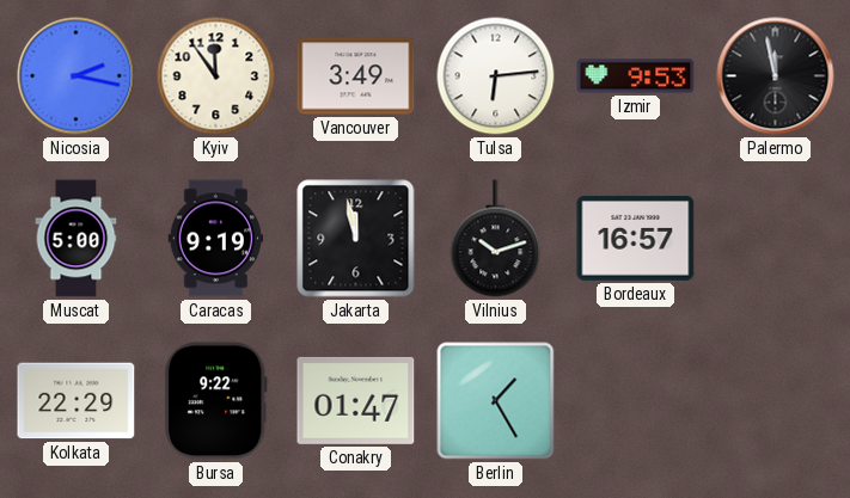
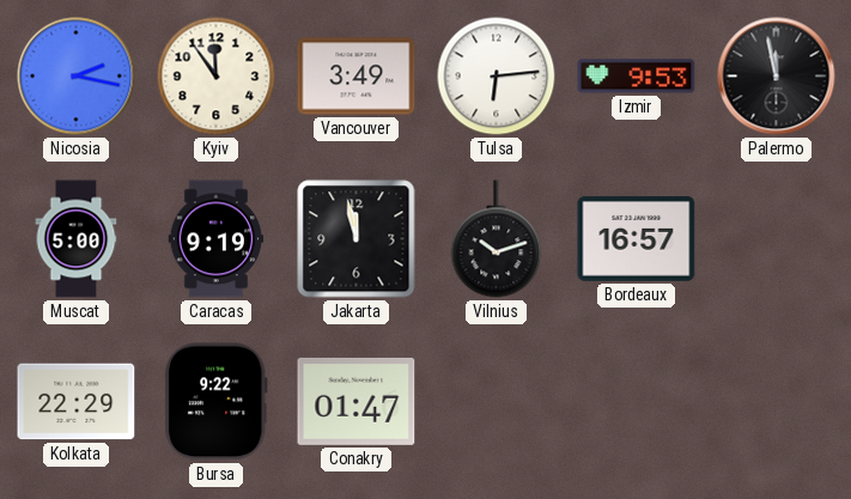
Berlin: 1:25 -> none (496, 401)
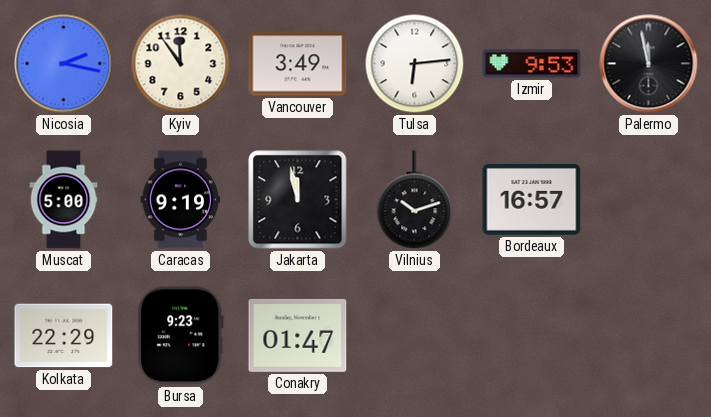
Bursa: 9:22 -> 9:23 (180, 336)
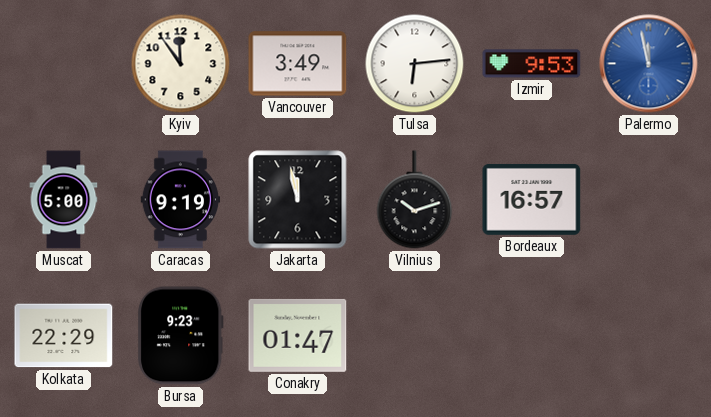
Nicosia: 2:17 -> none (64, 64)
Palermo dial: black -> blue (649, 64)
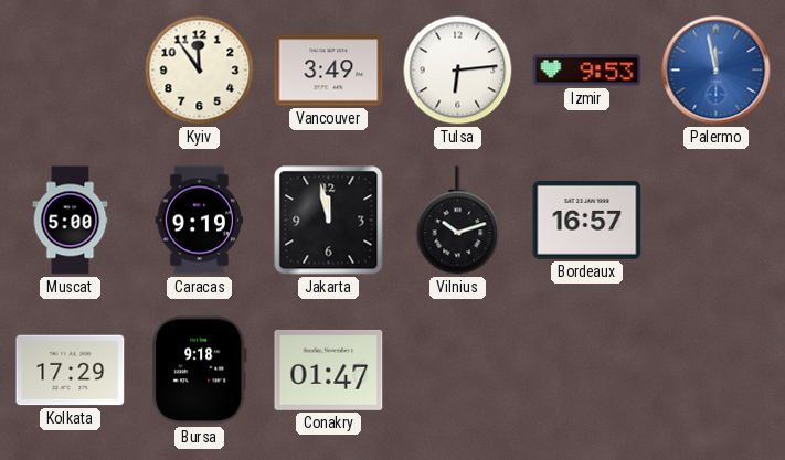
Kolkata: 22:29 -> 17:29 (71, 371)
Bursa: 9:23 -> 9:18 (199, 371)
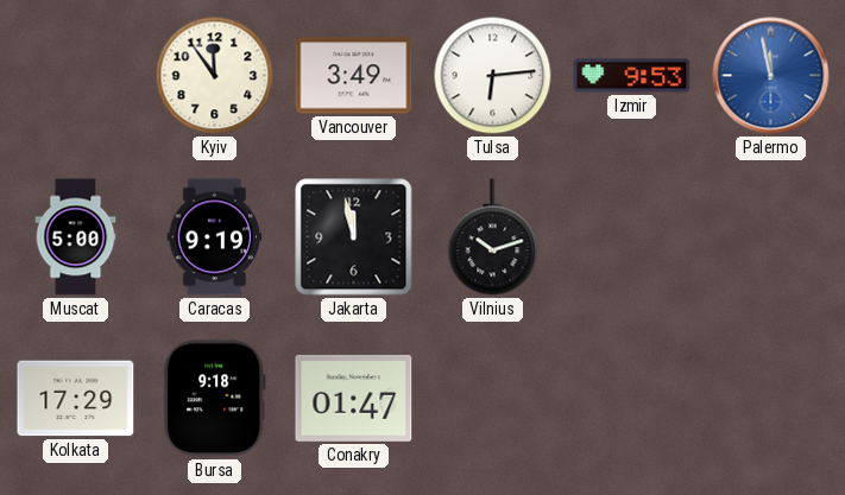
Bordeaux: 16:57 -> none (587, 220)
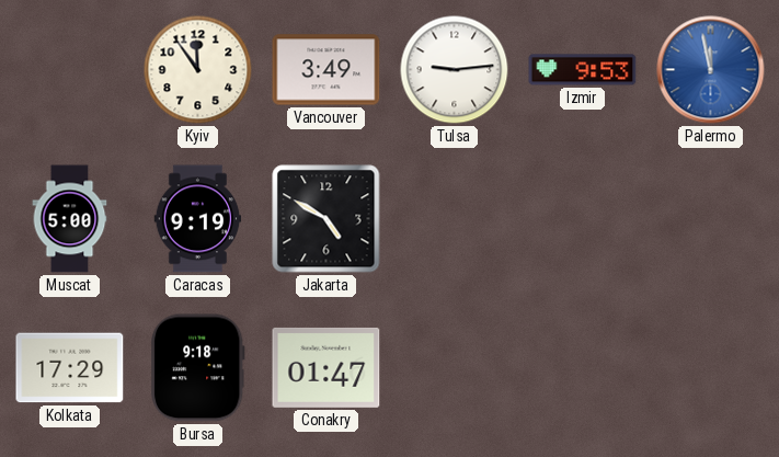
Tulsa: 6:14 -> 9:14 (455, 70)
Jakarta: 11:58 -> 4:50 (327, 219)
Vilnius: 10:12 -> none (493, 237)
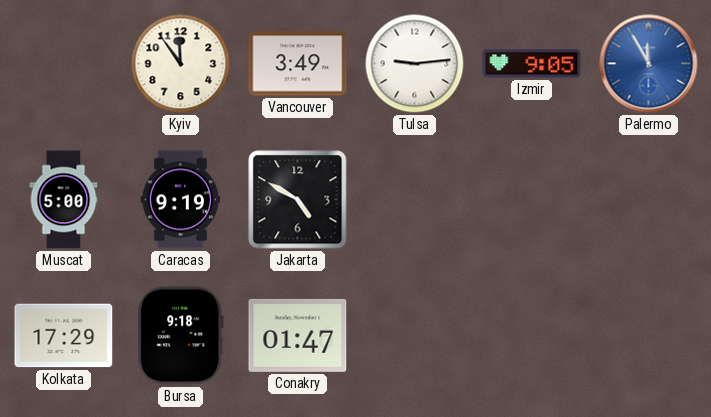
Izmir: 9:53 -> 9:05 (532, 64)
Palermo: 11:58 -> 11:55 (649, 64)
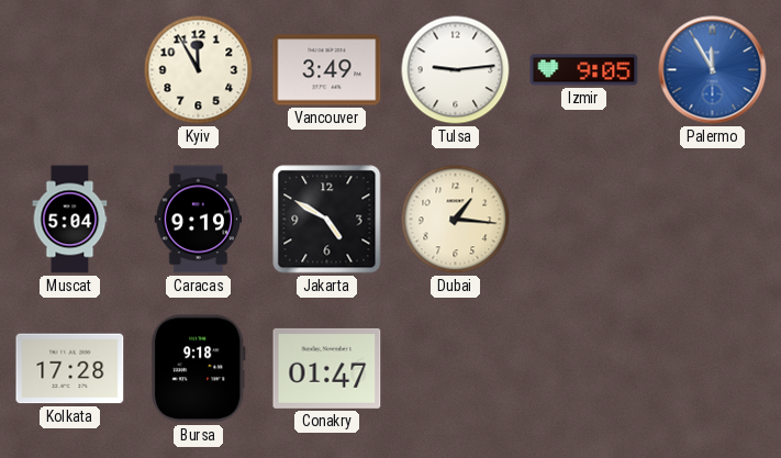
Kyiv: 11:54 -> 11:55 (199, 70)
Muscat: 5:00 -> 5:04 (70, 220)
Dubai: none -> 1:16 (456, 220)
Kolkata: 17:29 -> 17:28 (70, 369)
